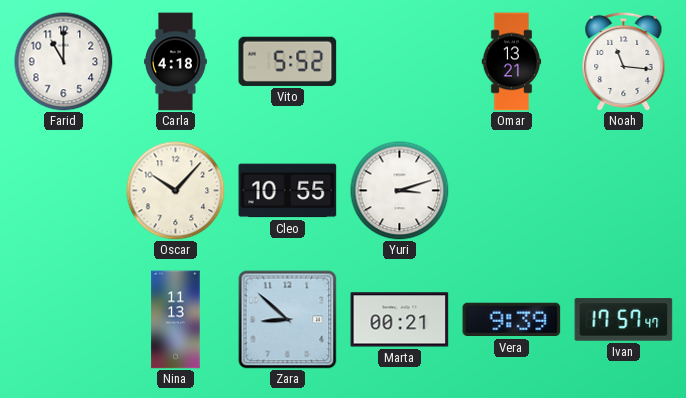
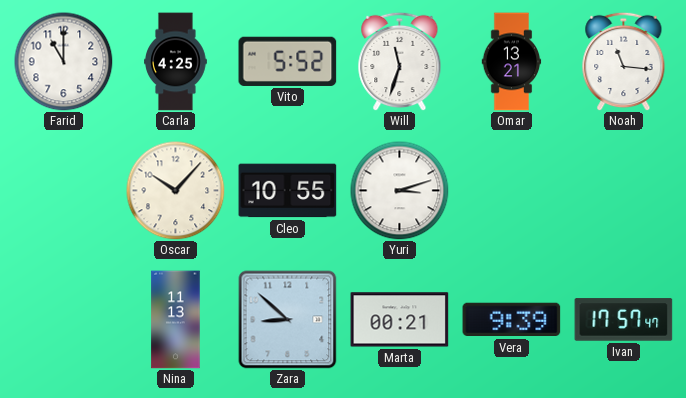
Carla: 4:18 -> 4:25 (176, 62)
Will: none -> 11:33 (400, 61)
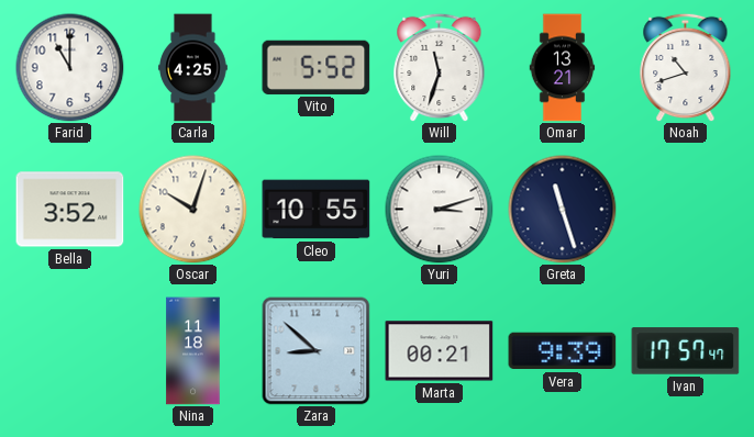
Noah: 11:16 -> 10:42 (686, 67)
Bella: none -> 3:52 (70, 210)
Oscar: 10:07 -> 10:03 (193, 210)
Greta: none -> 11:27 (563, 210)
Nina: 11:13 -> 11:18 (193, 351)
